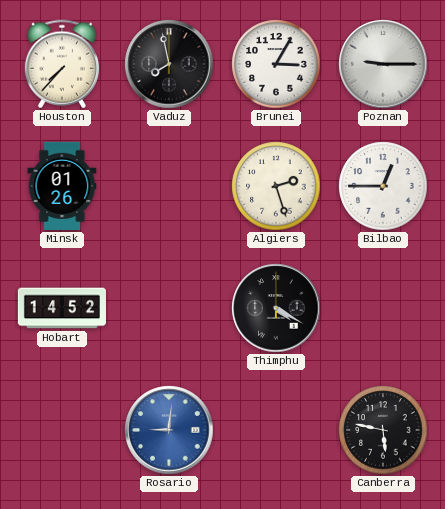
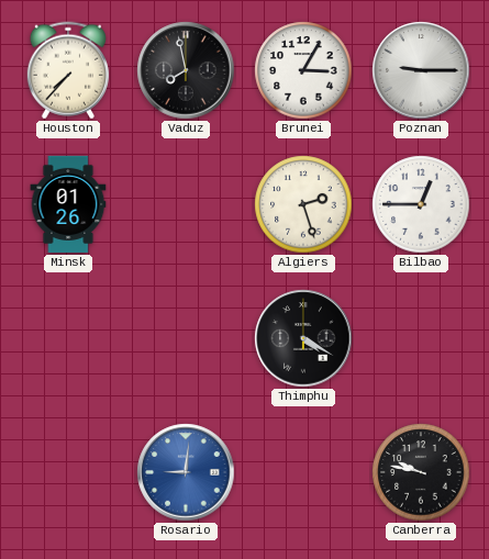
Hobart: 14:52 -> none (62, 308)
Canberra: 5:47 -> 9:47 (421, 472)
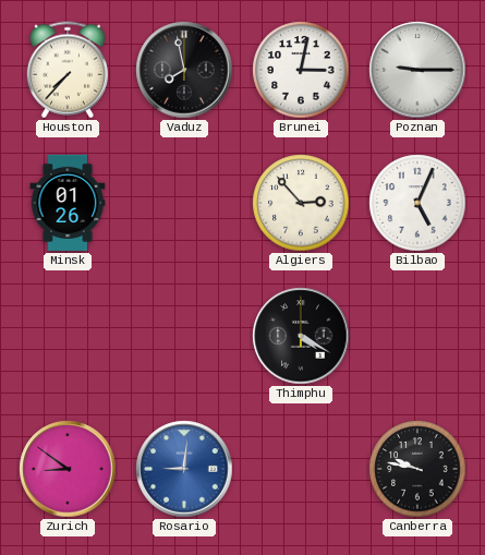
Brunei: 3:05 -> 3:02 (301, 70)
Algiers: 2:27 -> 2:53 (301, 203)
Bilbao: 12:45 -> 5:04 (417, 203)
Zurich: none -> 8:51 (68, 469)
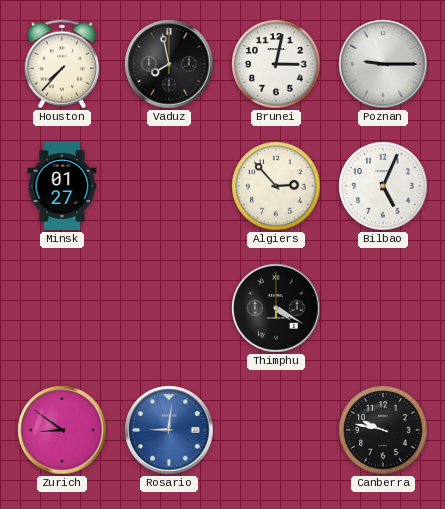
Minsk: 01:26 -> 01:27 (62, 186)
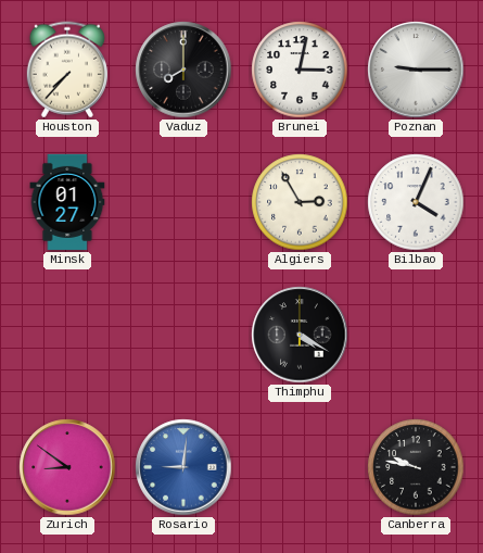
Vaduz: 7:58 -> 8:00 (183, 70)
Algiers: 2:53 -> 2:55 (300, 202)
Bilbao: 5:04 -> 4:04 (416, 202)
